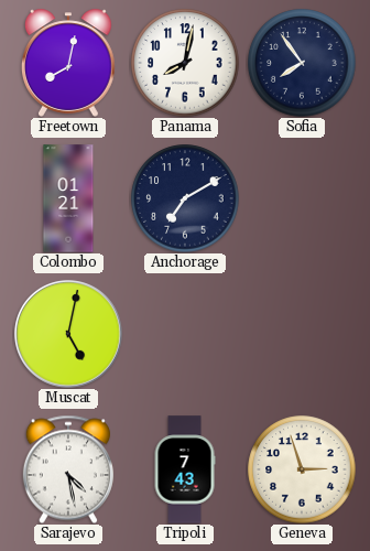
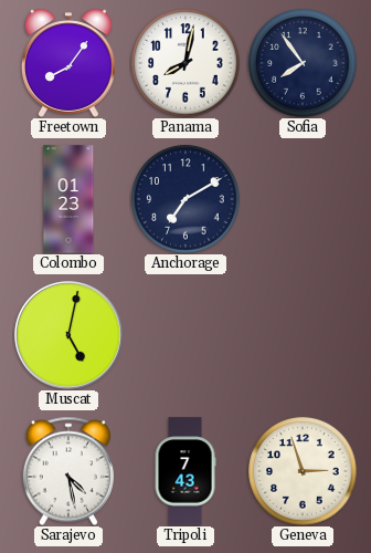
Freetown: 8:02 -> 8:06 (68, 63)
Colombo: 01:21 -> 01:23 (68, 199)
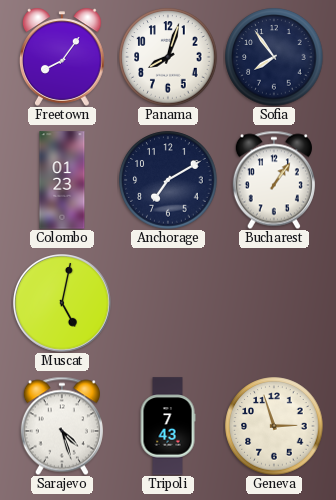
Panama: 8:02 -> 8:03 (168, 57)
Bucharest: none -> 1:06 (274, 180)
Sarajevo: 4:28 -> 4:27 (62, 426)
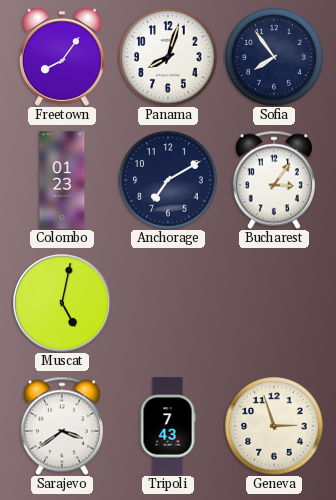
Bucharest: 1:06 -> 3:06 (274, 180)
Sarajevo: 4:27 -> 3:39 (62, 426)
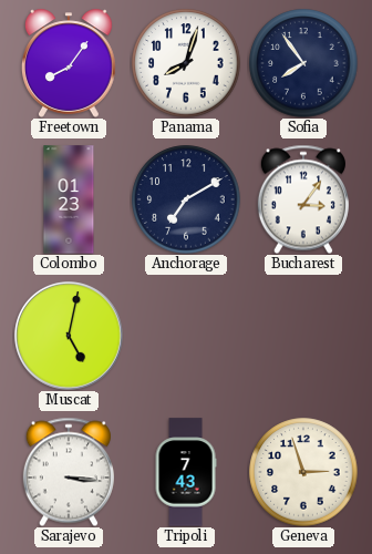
Sarajevo: 3:39 -> 3:16 (69, 472)
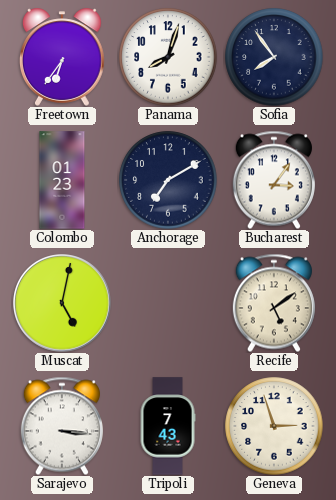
Freetown: 8:06 -> 6:36 (62, 57)
Recife: none -> 5:09 (274, 303)
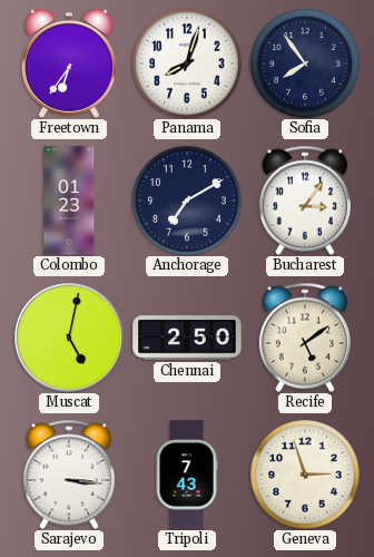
Chennai: none -> 2:50 (187, 338)
